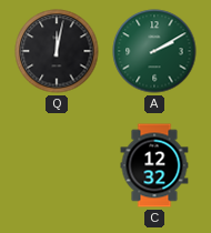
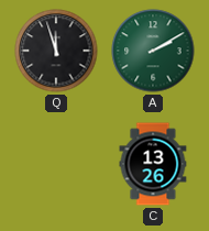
Q: 12:02 -> 11:57 (56, 51)
C: 12:32 -> 13:26 (153, 164)
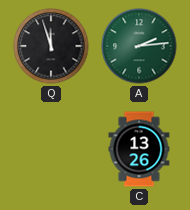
A: 2:10 -> 2:14 (139, 46)
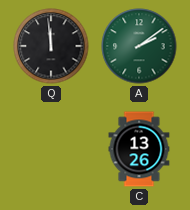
Q: 11:57 -> 11:59 (51, 46)
A: 2:14 -> 2:09 (139, 46)
